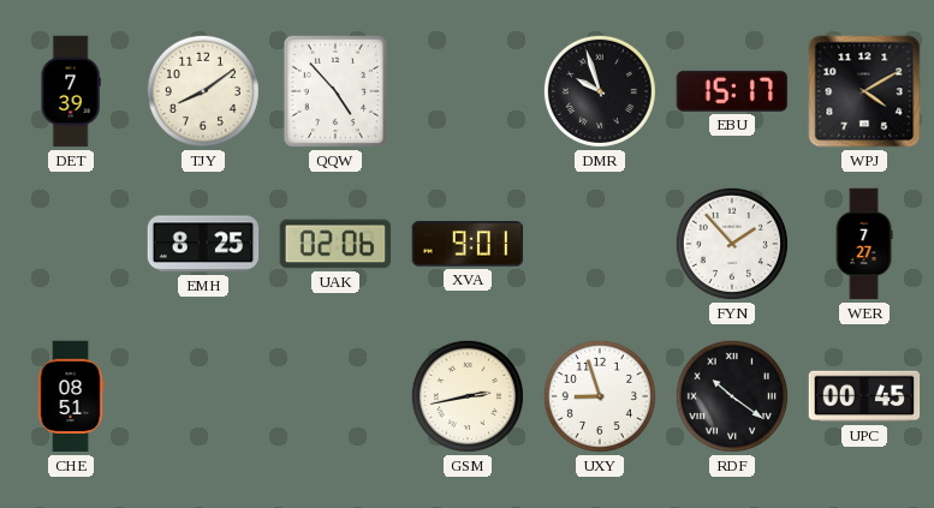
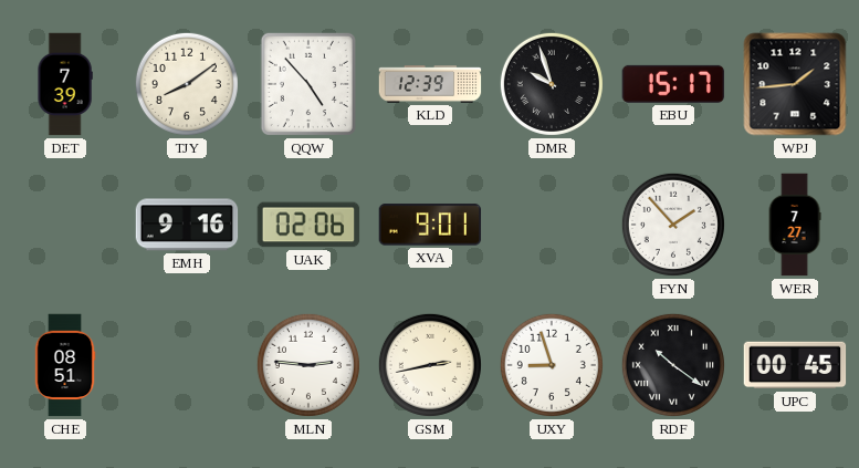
KLD: none -> 12:39 (430, 84)
WPJ: 4:10 -> 1:44 (795, 84)
EMH: 8:25 -> 9:16 (187, 225)
MLN: none -> 2:46 (308, 365)
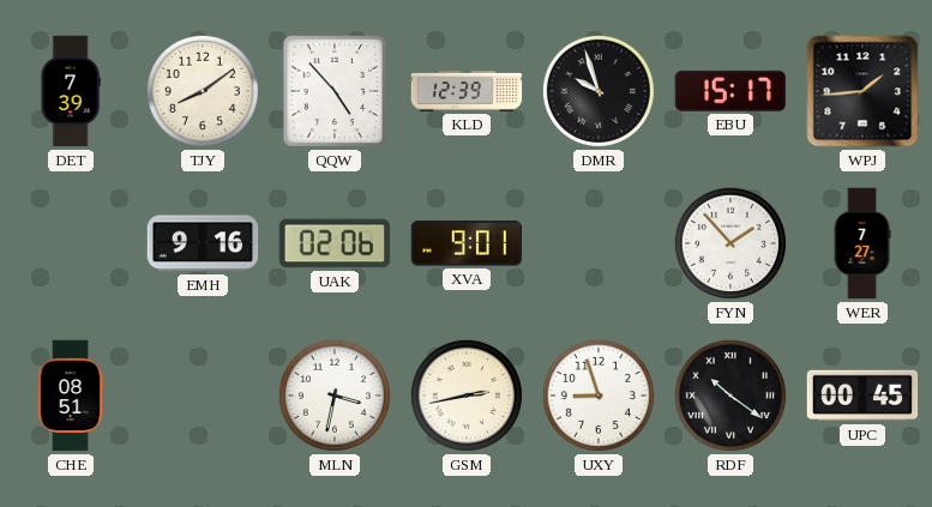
MLN: 2:46 -> 3:32 (335, 396)
